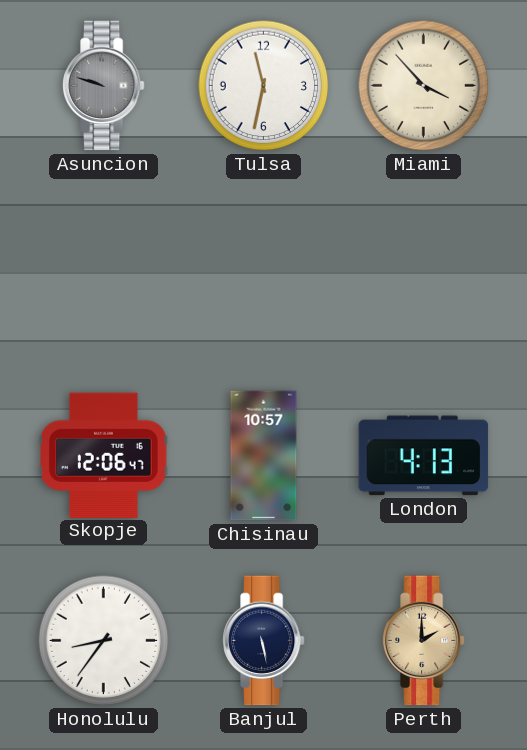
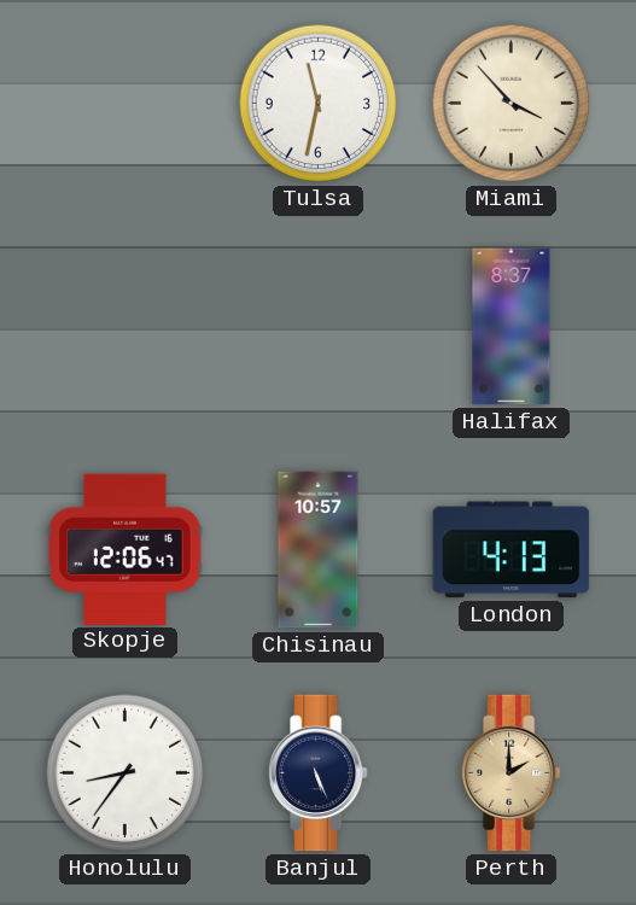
Asuncion: 9:48 -> none (103, 86)
Halifax: none -> 8:37 (512, 327)
Banjul: 5:28 -> 5:26 (317, 773)
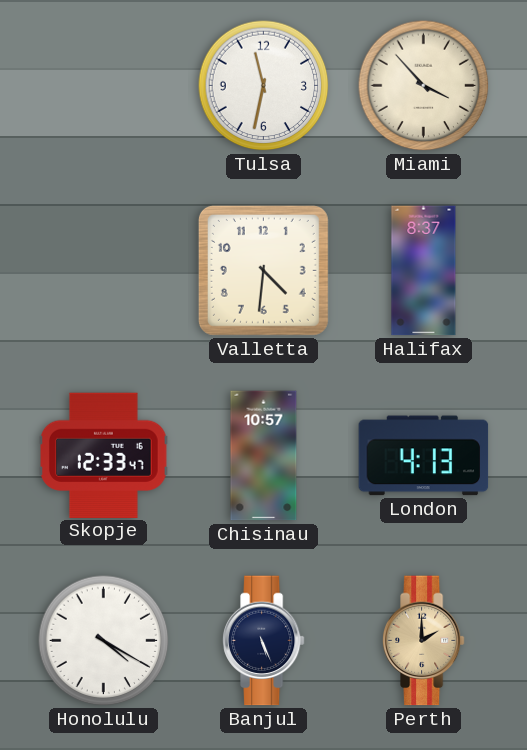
Valletta: none -> 4:31 (263, 270)
Skopje: 12:06 -> 12:33 (104, 455)
Honolulu: 8:36 -> 4:20 (104, 641)
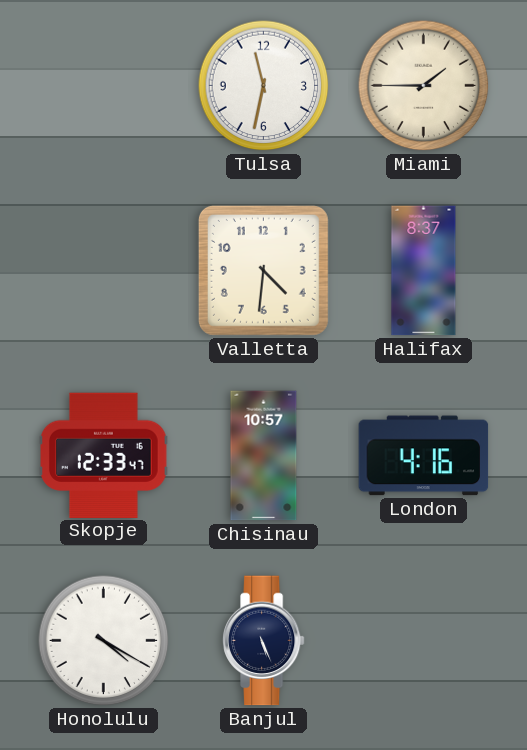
Miami: 3:53 -> 1:45 (424, 86)
London: 4:13 -> 4:16 (424, 456)
Perth: 2:00 -> none (423, 641)
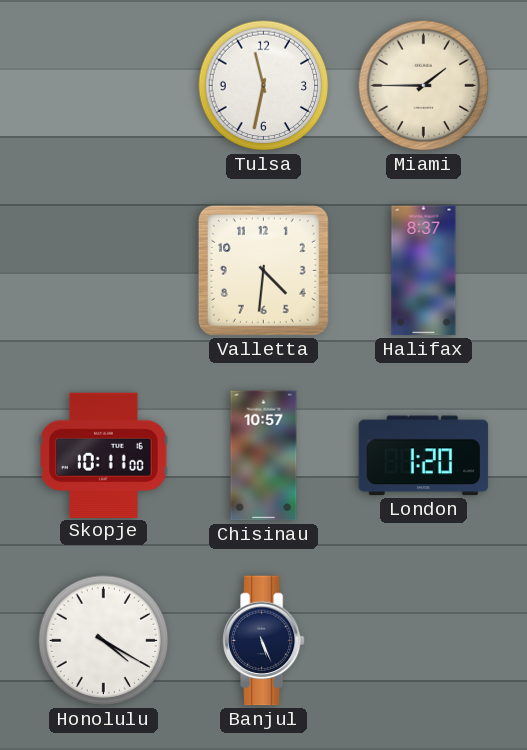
Skopje: 12:33 -> 10:11 (104, 455)
London: 4:16 -> 1:20 (424, 456)
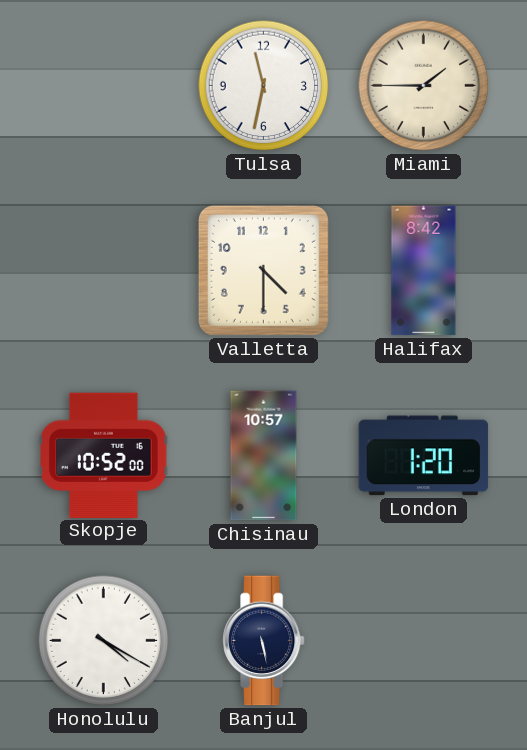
Valletta: 4:31 -> 4:30 (263, 270)
Halifax: 8:37 -> 8:42 (424, 271)
Skopje: 10:11 -> 10:52 (104, 455)
Banjul: 5:26 -> 5:28 (263, 641)
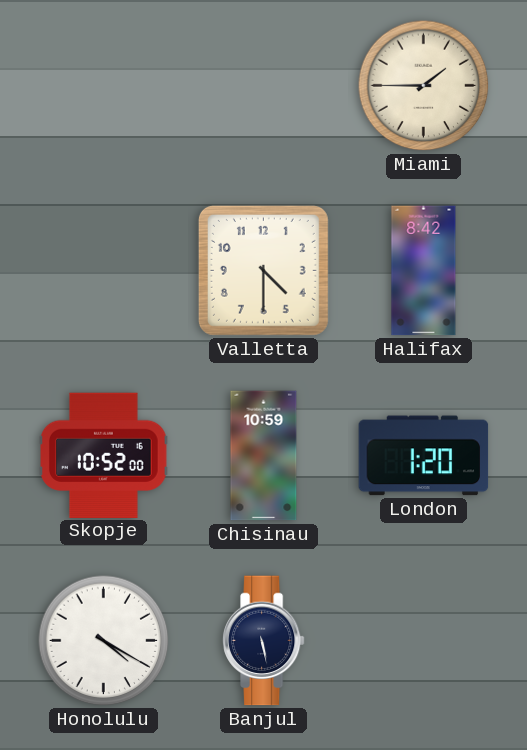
Tulsa: 11:32 -> none (264, 86)
Chisinau: 10:57 -> 10:59 (264, 456)
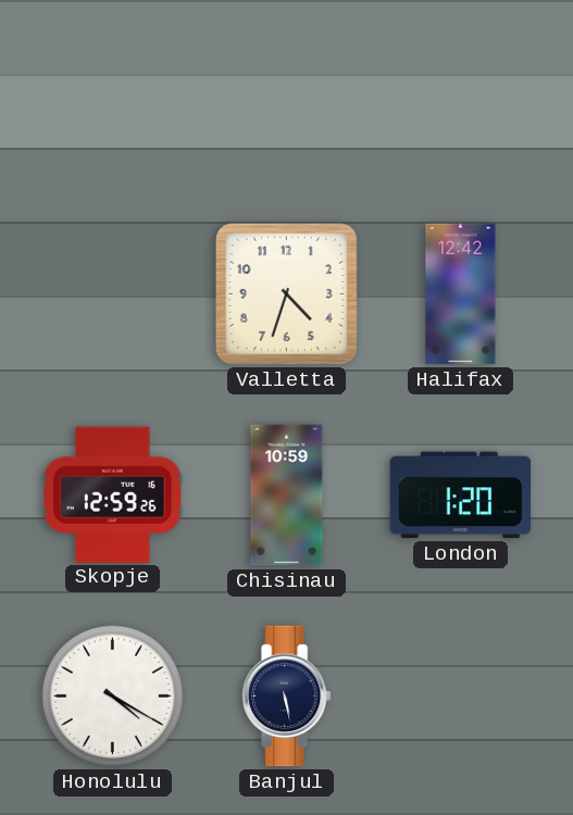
Miami: 1:45 -> none (424, 86)
Valletta: 4:30 -> 4:33 (286, 293)
Halifax: 8:42 -> 12:42 (461, 294)
Skopje: 10:52 -> 12:59 (113, 494)
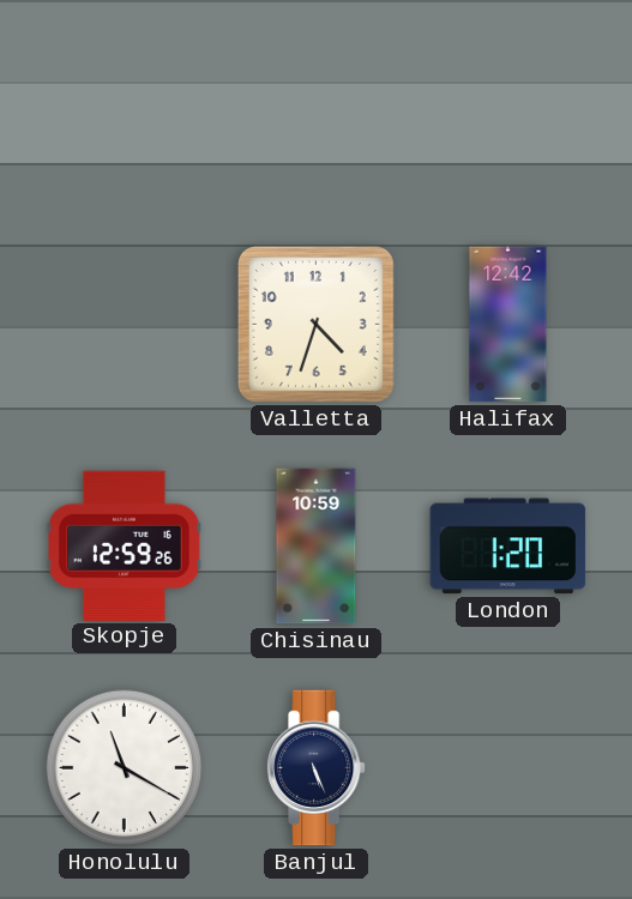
Honolulu: 4:20 -> 11:20 (125, 768)
Banjul: 5:28 -> 5:26 (315, 768)
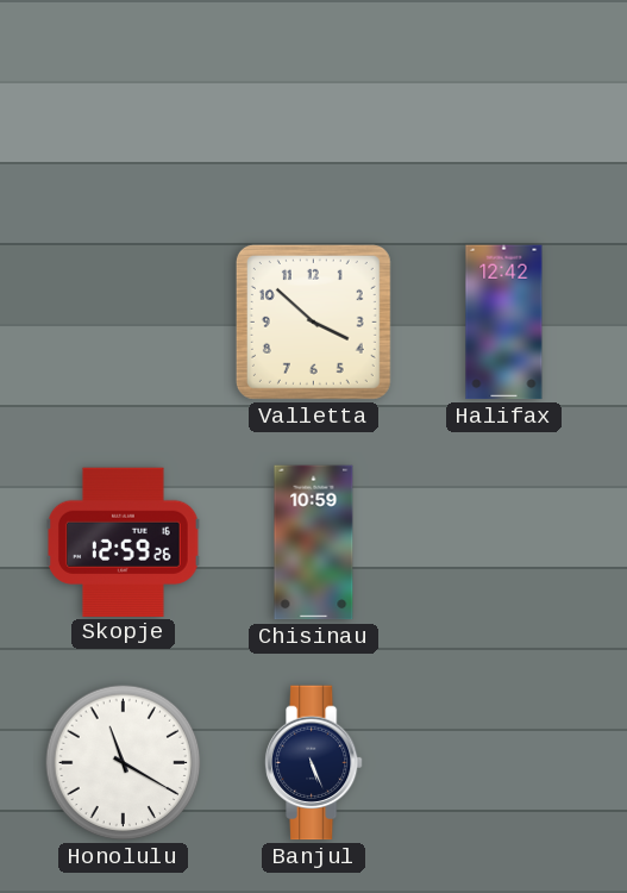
Valletta: 4:33 -> 3:52 (313, 321)
London: 1:20 -> none (508, 547)
